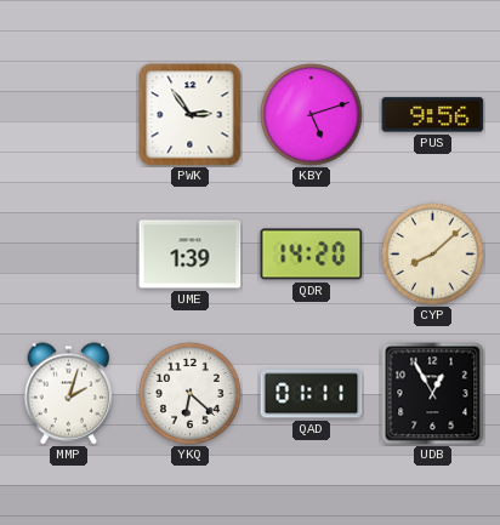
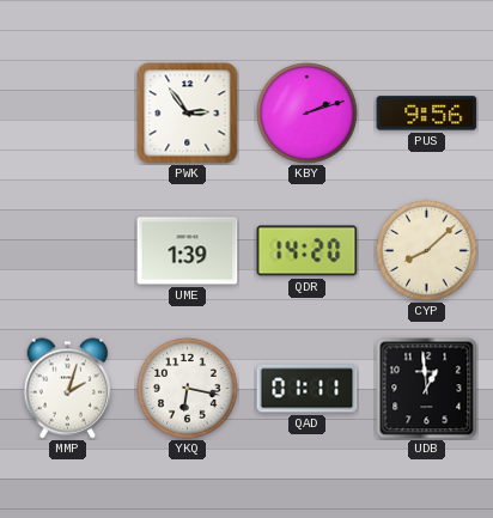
KBY: 5:12 -> 2:12 (308, 114)
YKQ: 6:22 -> 6:17 (188, 389)
UDB: 12:55 -> 12:59 (427, 389)
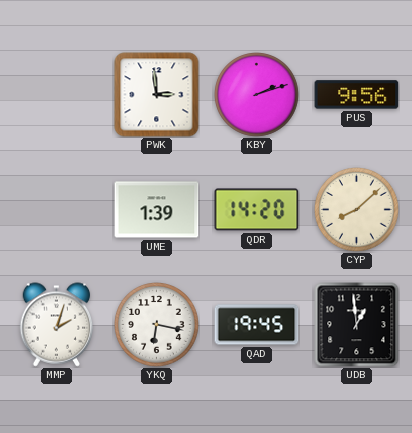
PWK: 2:54 -> 2:59 (157, 95)
QAD: 01:11 -> 19:45 (257, 325)
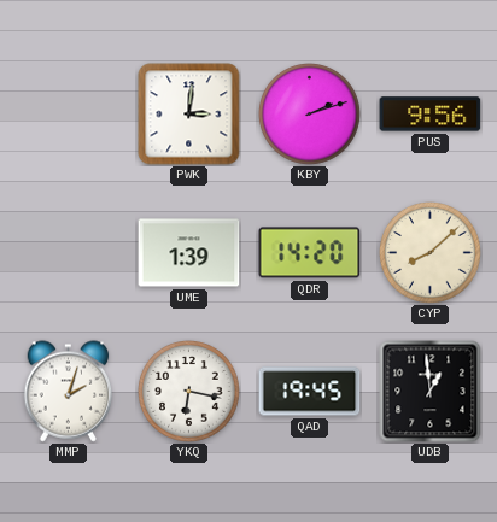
PWK: 2:59 -> 3:01 (189, 115)
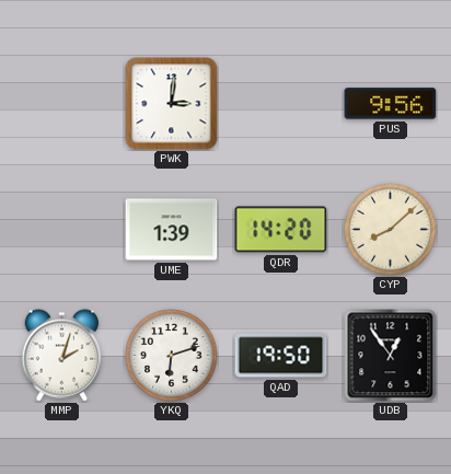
KBY: 2:12 -> none (310, 115)
YKQ: 6:17 -> 6:12 (172, 356)
QAD: 19:45 -> 19:50 (281, 356)
UDB: 12:59 -> 12:54 (391, 356)
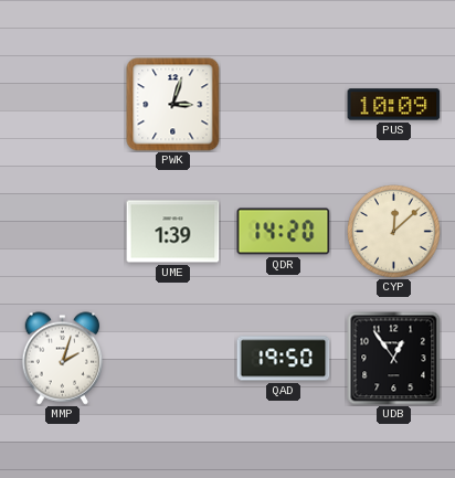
PWK: 3:01 -> 3:03 (173, 105)
PUS: 9:56 -> 10:09 (394, 105)
CYP: 8:08 -> 12:08 (394, 232)
YKQ: 6:12 -> none (172, 356)
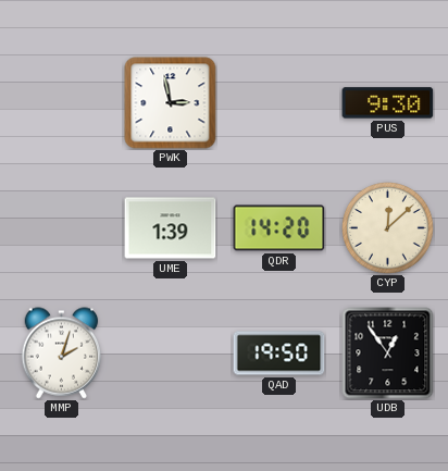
PWK: 3:03 -> 2:58 (171, 103)
PUS: 10:09 -> 9:30 (388, 103)
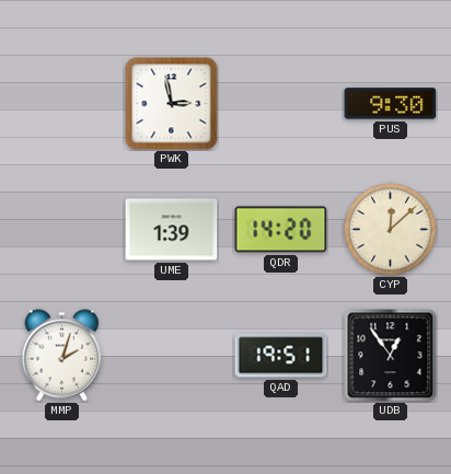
QAD: 19:50 -> 19:51 (281, 356)
